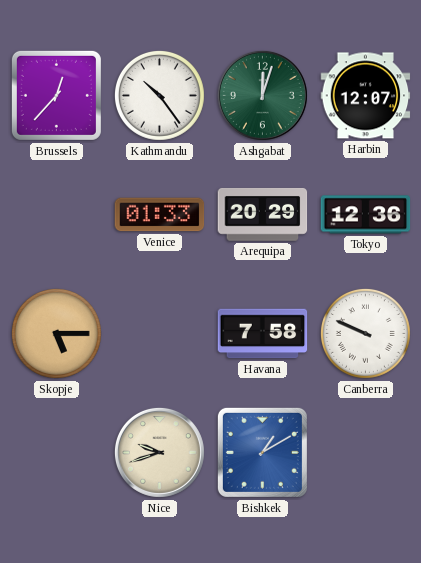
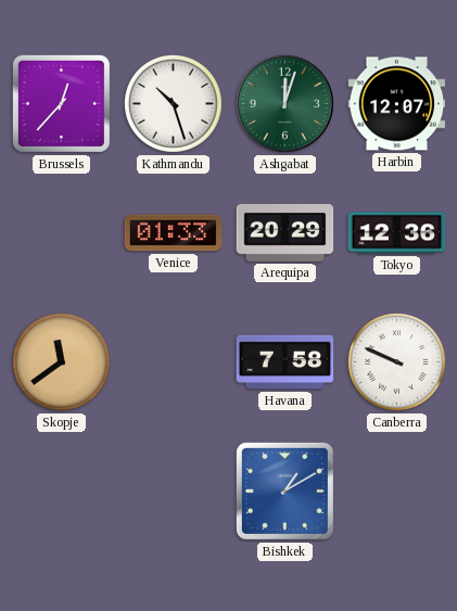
Kathmandu: 10:24 -> 10:27 (173, 103)
Skopje: 5:15 -> 11:39 (61, 361)
Nice: 9:42 -> none (159, 452)
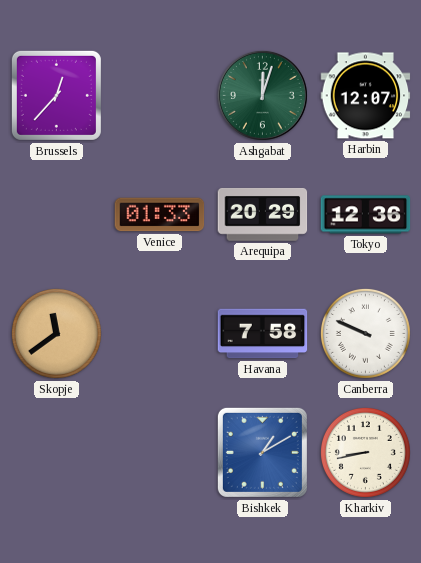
Kathmandu: 10:27 -> none (173, 103)
Kharkiv: none -> 8:43 (365, 452)
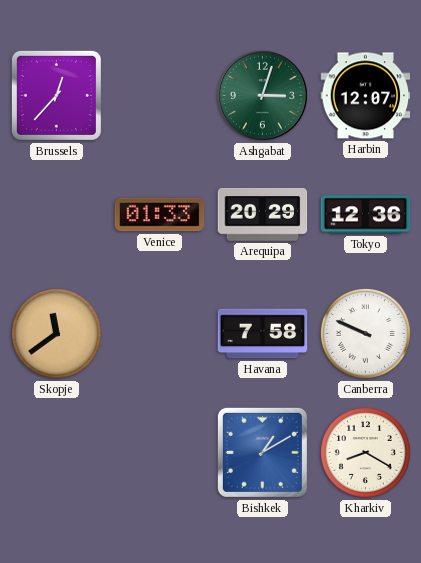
Ashgabat: 12:03 -> 3:03 (262, 95)
Kharkiv: 8:43 -> 8:20 (365, 452)
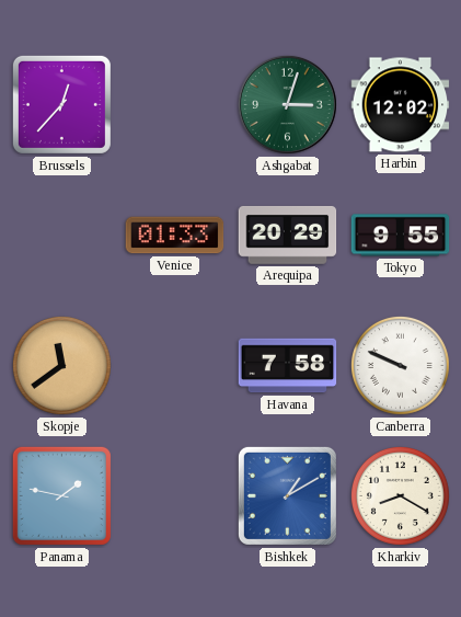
Harbin: 12:07 -> 12:02 (401, 105)
Tokyo: 12:36 -> 9:55 (401, 236)
Panama: none -> 1:47 (61, 495)
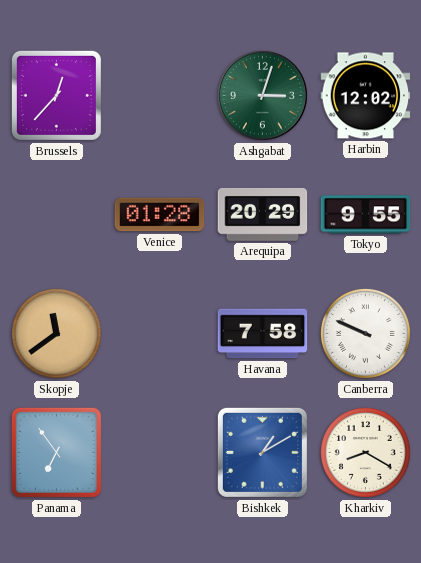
Venice: 01:33 -> 01:28 (160, 215)
Panama: 1:47 -> 6:54 (56, 452)
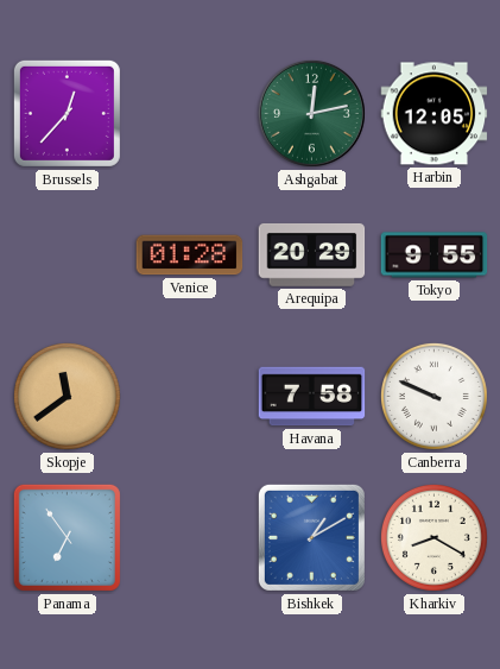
Ashgabat: 3:03 -> 12:13 (311, 113)
Harbin: 12:02 -> 12:05 (435, 114)
